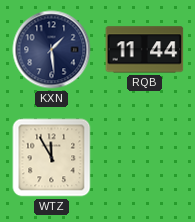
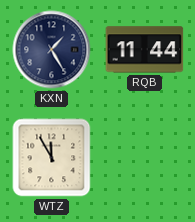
KXN: 1:29 -> 1:25 (52, 50)
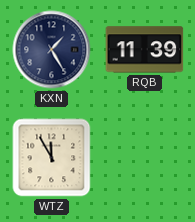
RQB: 11:44 -> 11:39 (145, 50)
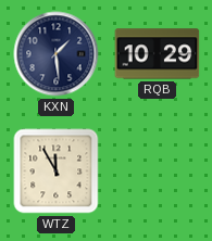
KXN: 1:25 -> 1:29 (57, 54)
RQB: 11:39 -> 10:29 (158, 54)
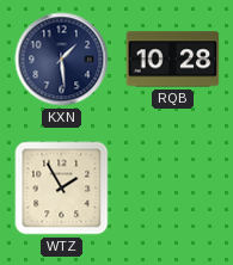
RQB: 10:29 -> 10:28 (173, 60)
WTZ: 11:55 -> 1:55 (62, 189)
